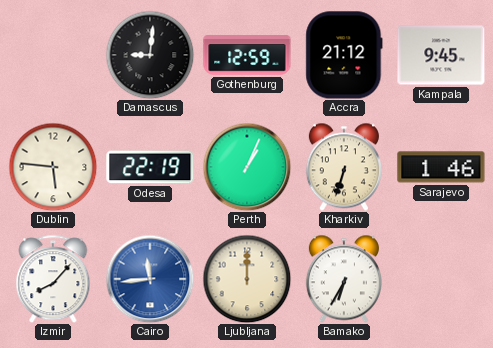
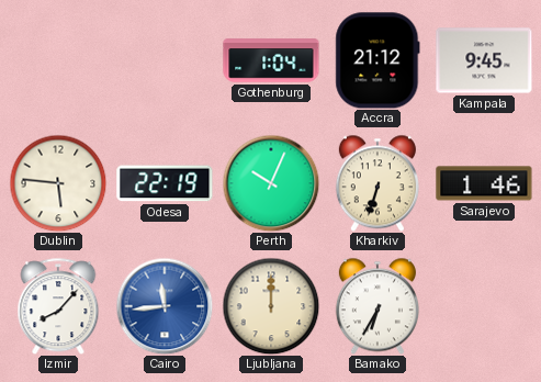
Damascus: 9:01 -> none (150, 55)
Gothenburg: 12:59 -> 1:04 (271, 60)
Perth: 1:04 -> 10:04 (271, 183)
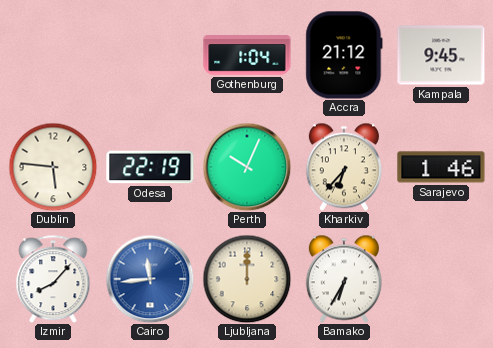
Kharkiv: 6:33 -> 6:37 (344, 167)
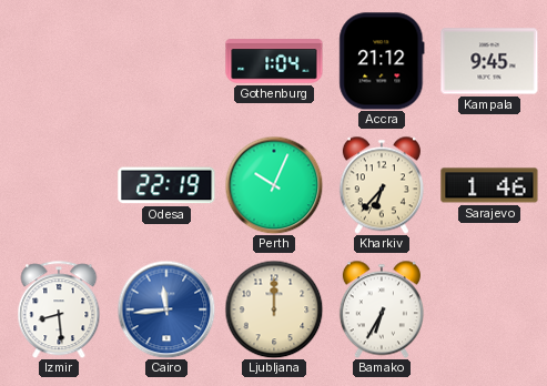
Dublin: 5:46 -> none (53, 167)
Izmir: 8:07 -> 8:29 (59, 309)
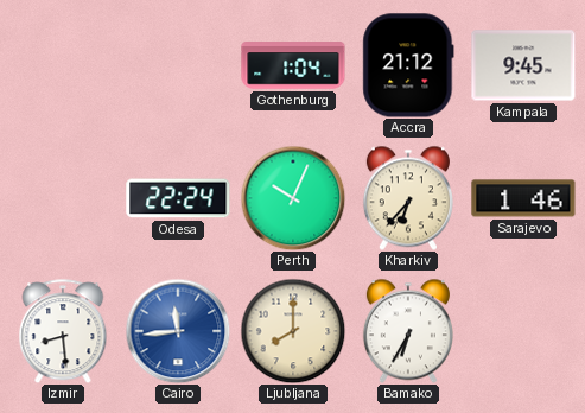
Odesa: 22:19 -> 22:24 (178, 198)
Ljubljana: 12:00 -> 8:00 (293, 331)
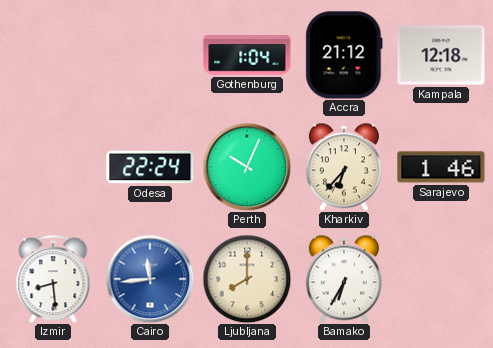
Kampala: 9:45 -> 12:18 (441, 55)
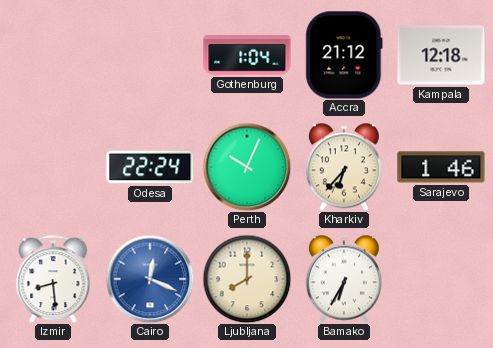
Cairo: 11:44 -> 12:19 (150, 279)
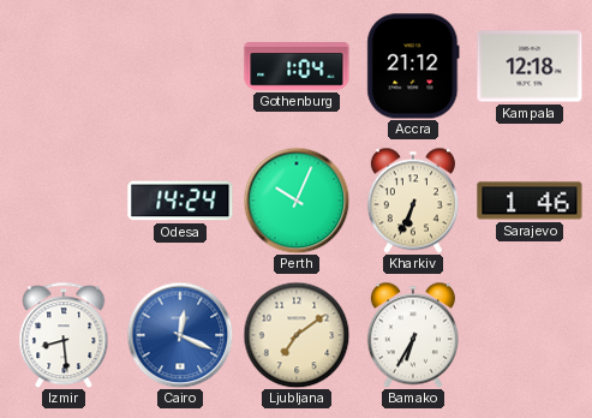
Odesa: 22:24 -> 14:24 (180, 201)
Kharkiv: 6:37 -> 6:34 (413, 201)
Ljubljana: 8:00 -> 7:09 (297, 335)
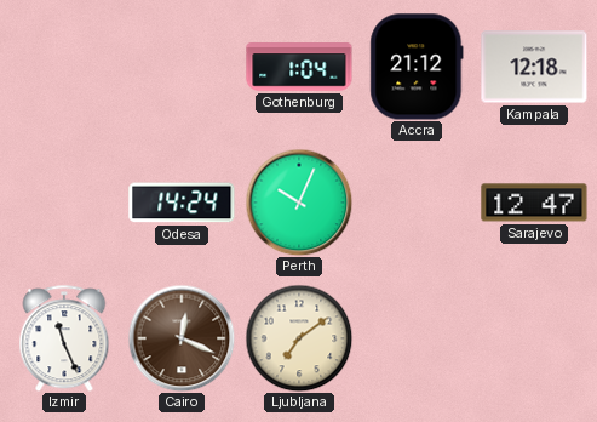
Kharkiv: 6:34 -> none (413, 201)
Sarajevo: 1:46 -> 12:47 (534, 203)
Izmir: 8:29 -> 11:26 (64, 338)
Cairo dial: blue -> brown (182, 338)
Bamako: 6:35 -> none (413, 335)
